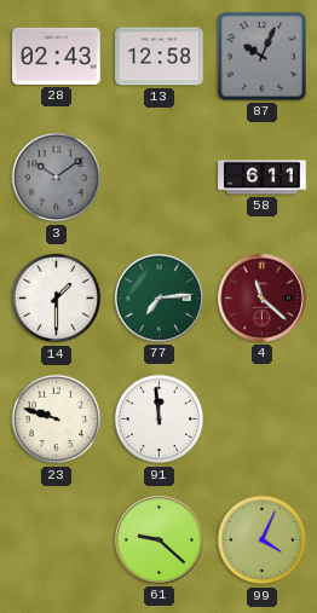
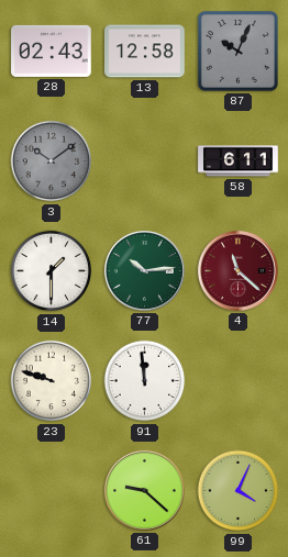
77: 7:14 -> 10:14 (144, 270)
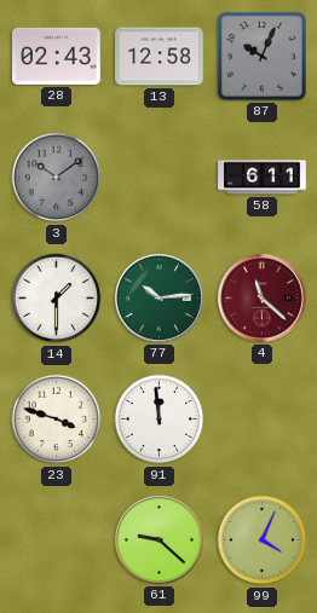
23: 9:48 -> 3:48 (57, 420)
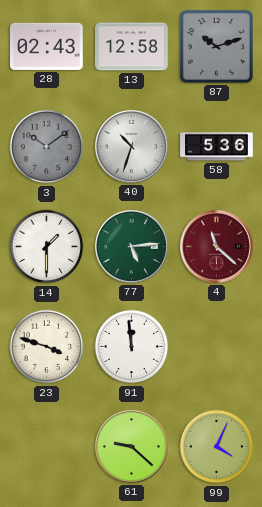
87: 10:04 -> 10:12 (216, 46)
40: none -> 10:33 (131, 146)
58: 6:11 -> 5:36 (217, 147)
77: 10:14 -> 5:14 (131, 246)
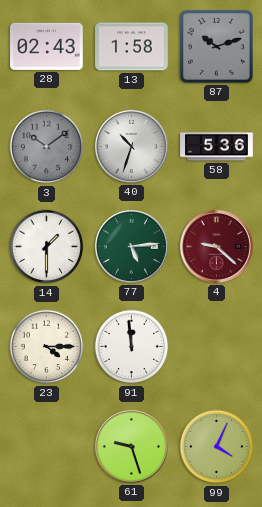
13: 12:58 -> 1:58 (132, 47)
4: 11:22 -> 9:22 (216, 246)
23: 3:48 -> 4:15 (47, 347)
61: 9:22 -> 9:27 (131, 446)
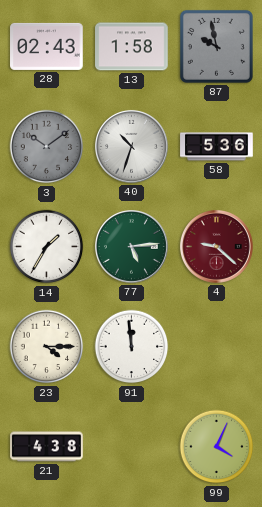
87: 10:12 -> 9:58 (216, 46)
14: 1:30 -> 1:35 (47, 247)
21: none -> 4:38 (47, 447)
61: 9:27 -> none (131, 446)
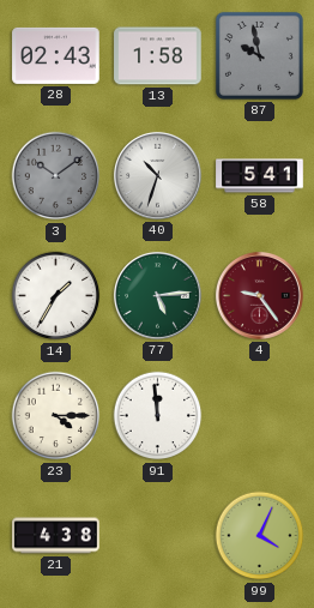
58: 5:36 -> 5:41 (260, 176)
4: 9:22 -> 9:24 (259, 295)
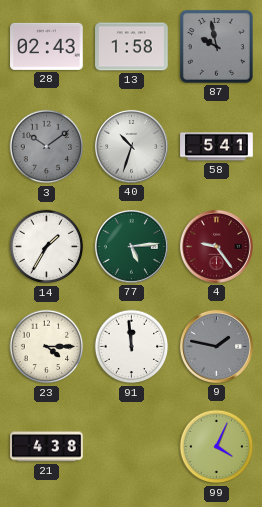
9: none -> 1:47 (216, 346)
